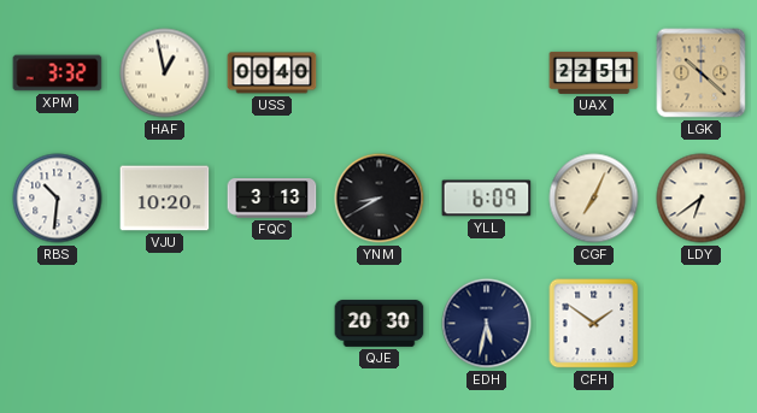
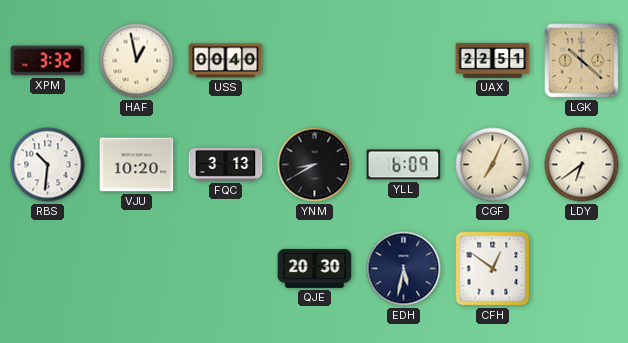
CFH: 1:51 -> 12:51 (493, 269)
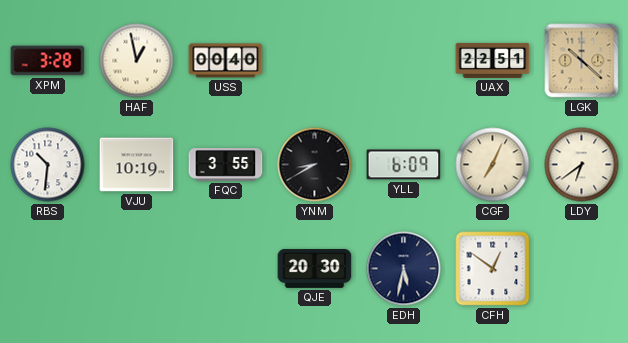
XPM: 3:32 -> 3:28 (48, 61)
VJU: 10:20 -> 10:19 (137, 165)
FQC: 3:13 -> 3:55 (226, 165)
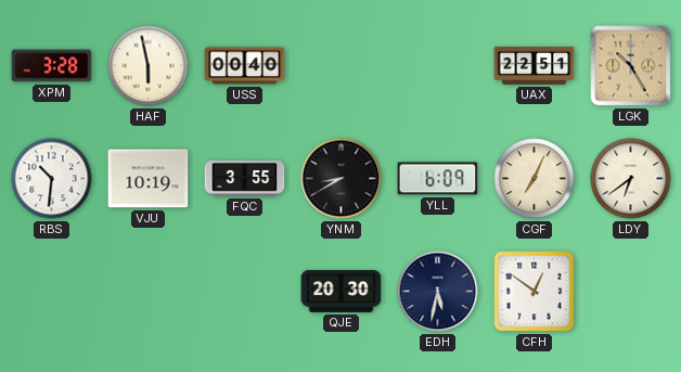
HAF: 12:58 -> 5:58 (149, 66)
LGK: 10:22 -> 10:25 (631, 66)
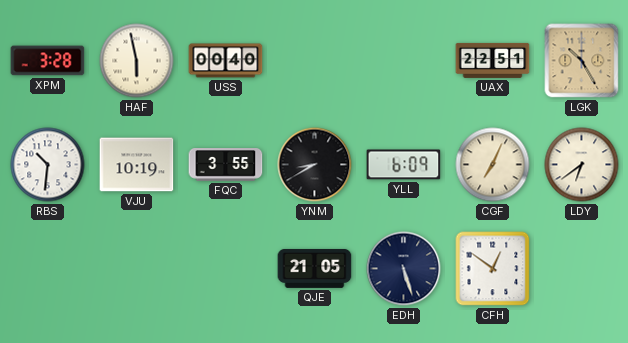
QJE: 20:30 -> 21:05 (315, 268)
EDH: 5:32 -> 5:27 (404, 269)
